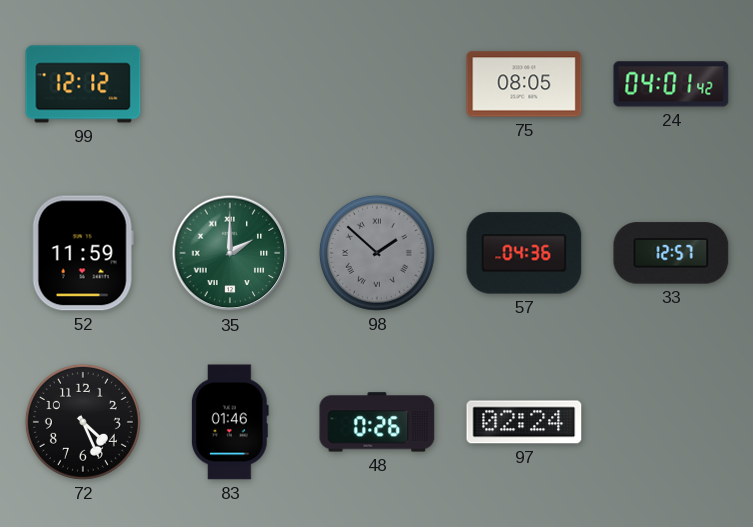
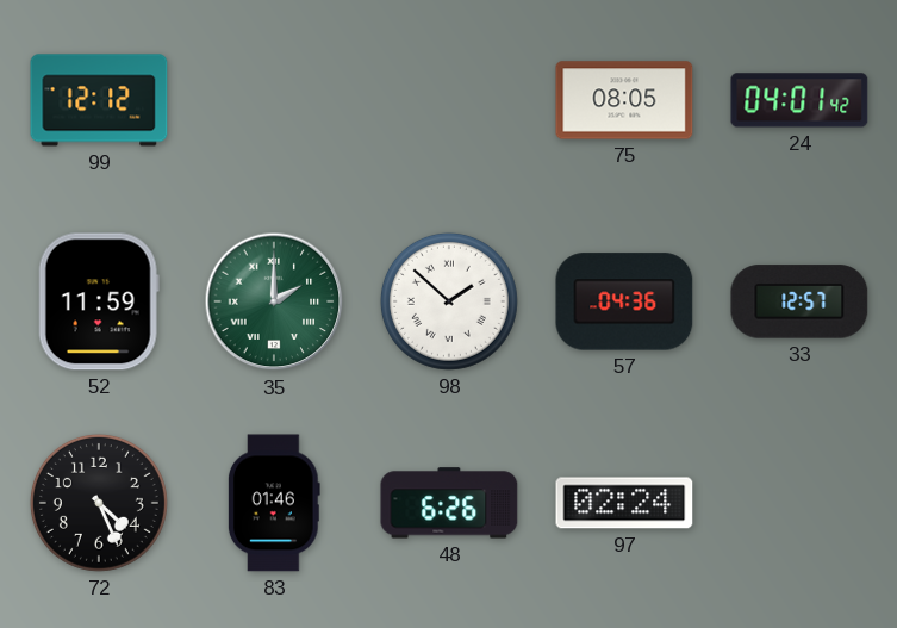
98 dial: grey -> white (449, 301)
48: 0:26 -> 6:26 (449, 503)
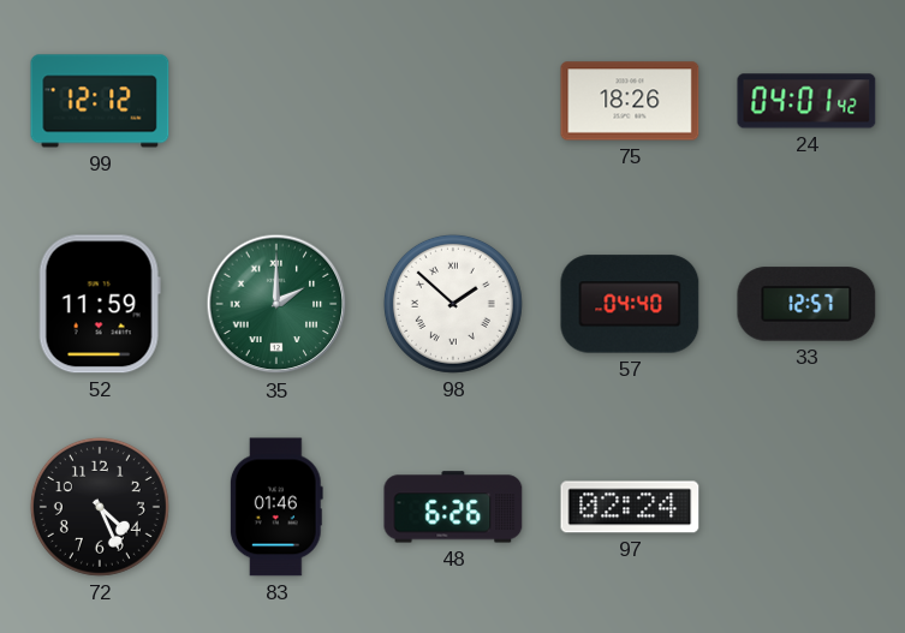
75: 08:05 -> 18:26 (630, 101)
57: 04:36 -> 04:40 (630, 304)
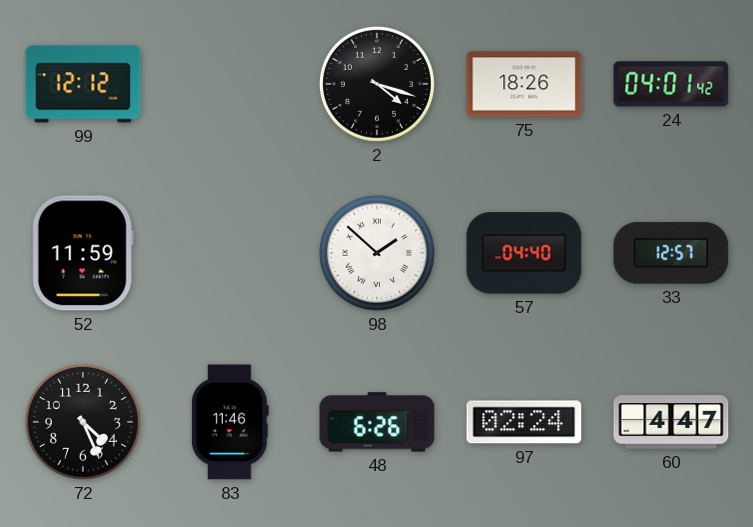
2: none -> 4:18 (377, 84)
35: 2:00 -> none (276, 304)
83: 01:46 -> 11:46 (230, 422)
60: none -> 4:47 (671, 422)
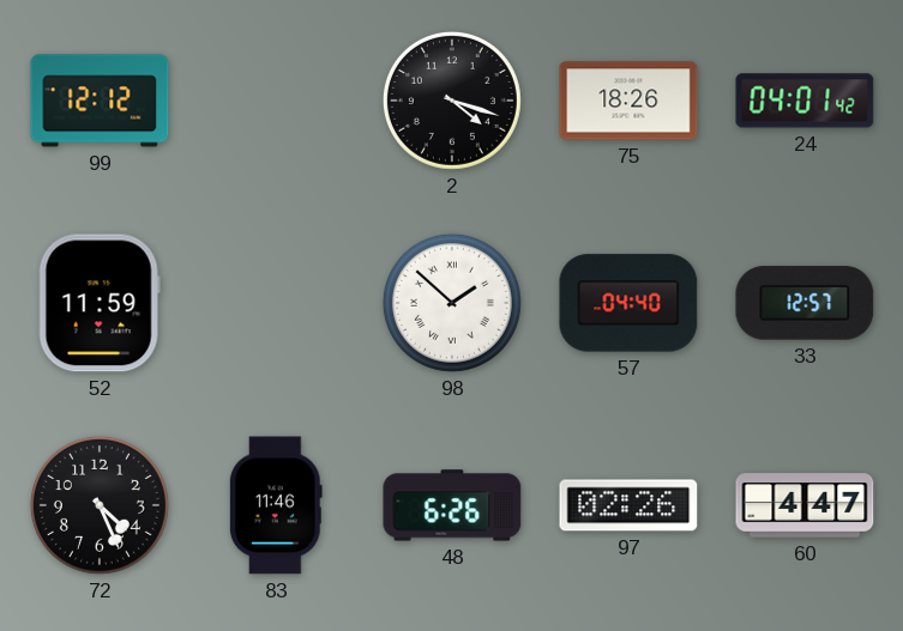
97: 02:24 -> 02:26 (628, 505)
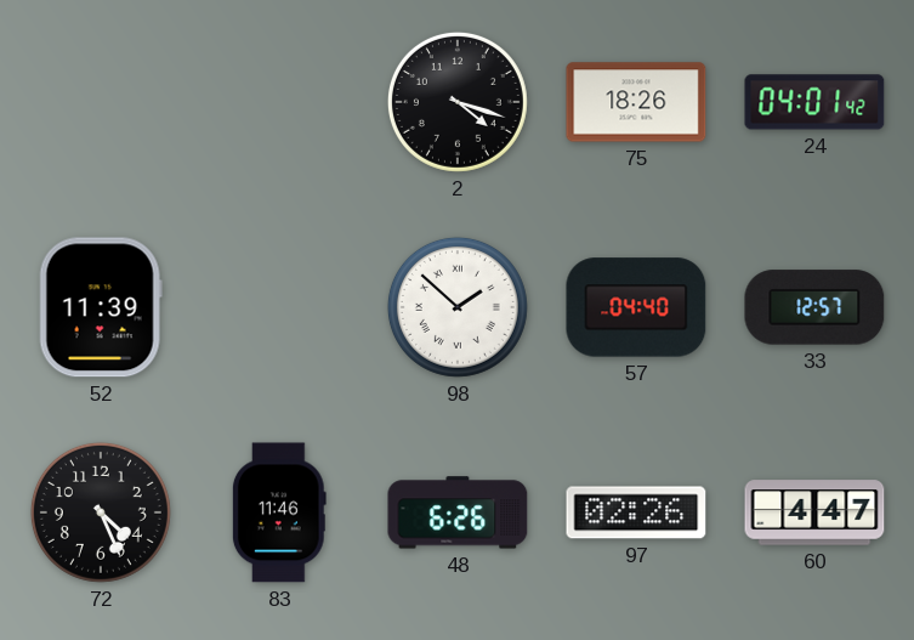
99: 12:12 -> none (100, 101)
52: 11:59 -> 11:39 (101, 307)
